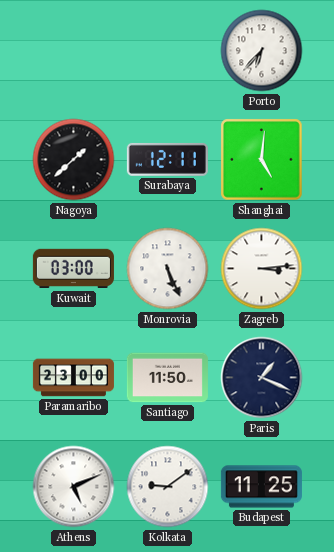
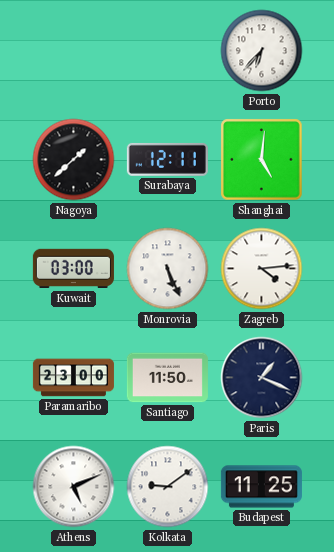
Zagreb: 3:14 -> 4:14 (262, 269)
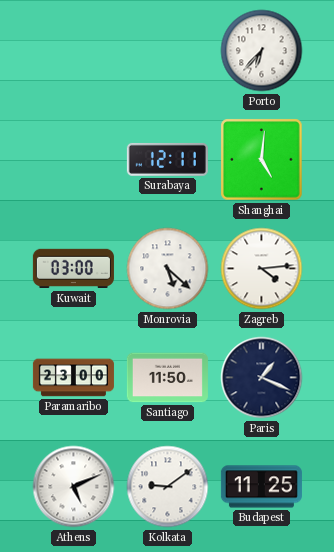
Nagoya: 1:38 -> none (74, 160)
Monrovia: 5:26 -> 5:22 (168, 269)
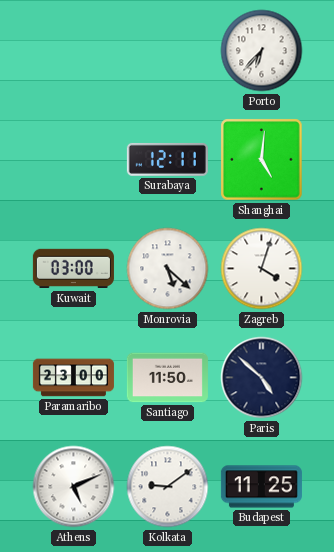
Zagreb: 4:14 -> 4:03 (262, 269)
Paris: 1:19 -> 4:52 (262, 378)
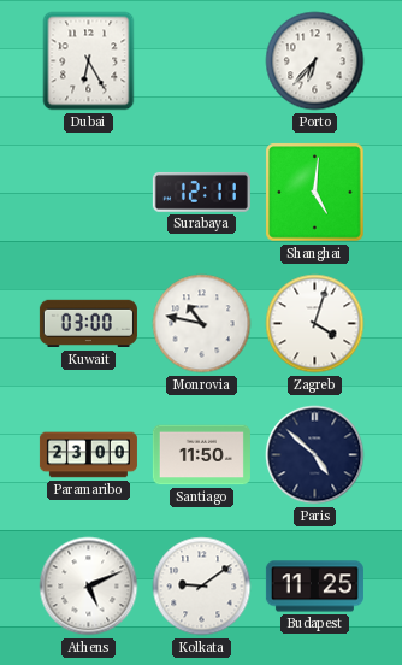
Dubai: none -> 6:25 (89, 61)
Monrovia: 5:22 -> 10:47 (202, 324)
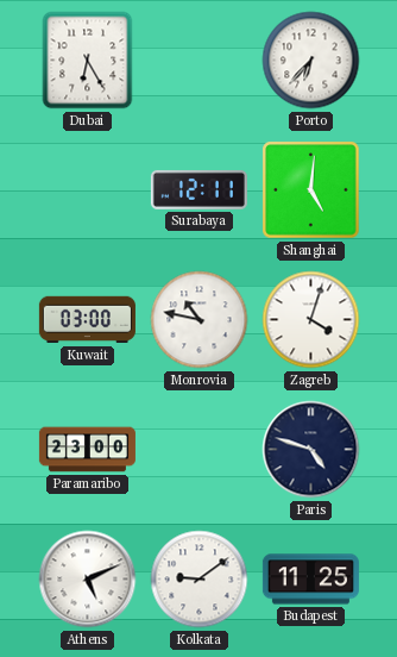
Santiago: 11:50 -> none (201, 455)
Paris: 4:52 -> 4:48 (311, 450)
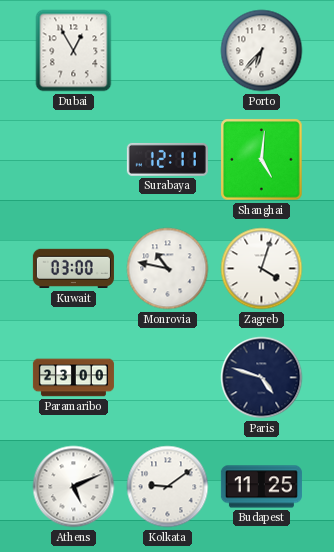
Dubai: 6:25 -> 12:55 (74, 51)
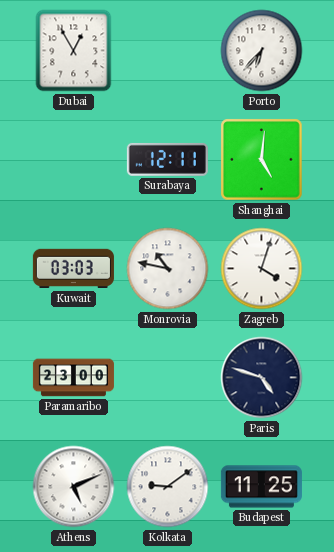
Kuwait: 03:00 -> 03:03 (73, 269)
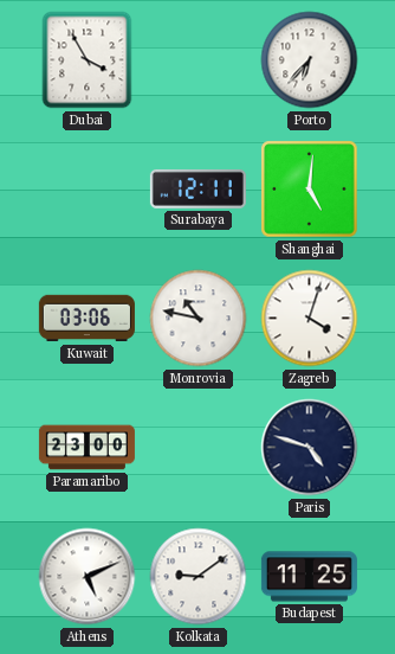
Dubai: 12:55 -> 3:55 (88, 60)
Kuwait: 03:03 -> 03:06 (86, 319)
